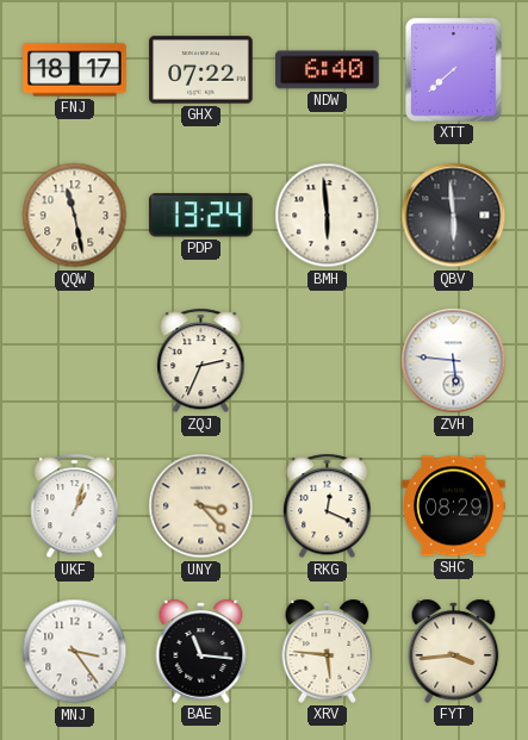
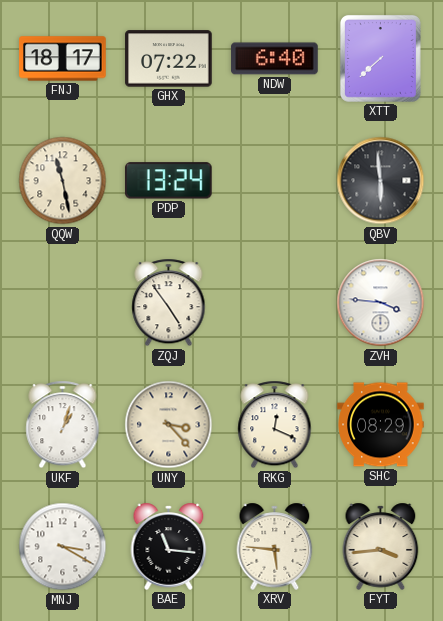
BMH: 5:59 -> none (328, 216)
ZQJ: 2:34 -> 4:54 (169, 303)
ZVH: 5:46 -> 3:46 (381, 303)
MNJ: 3:24 -> 3:20 (63, 547)
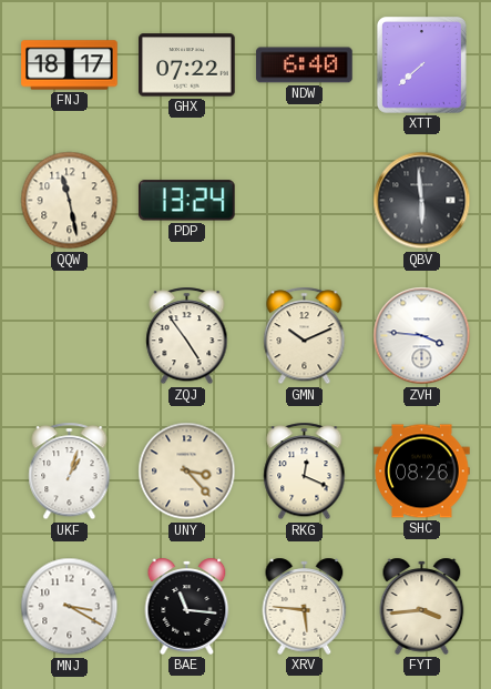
GMN: none -> 10:11 (305, 336)
SHC: 08:29 -> 08:26 (422, 472)
